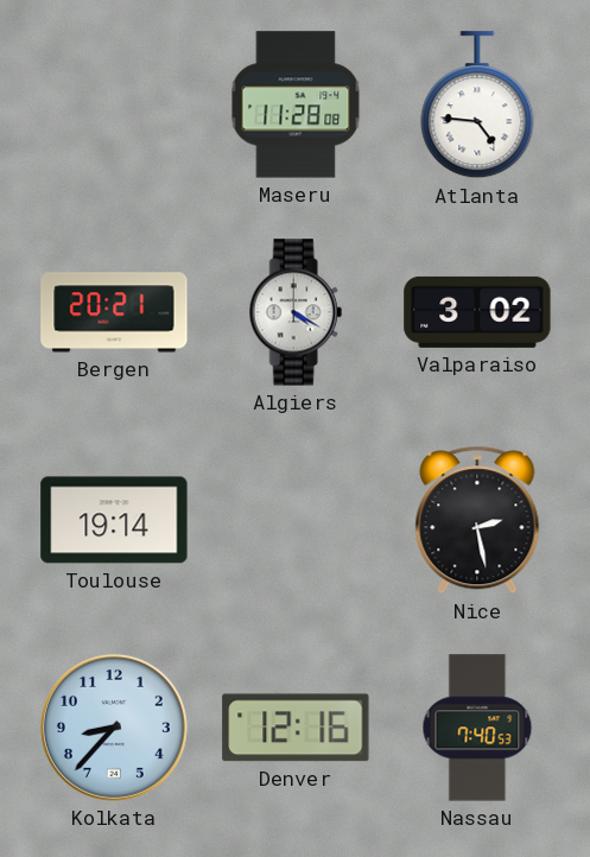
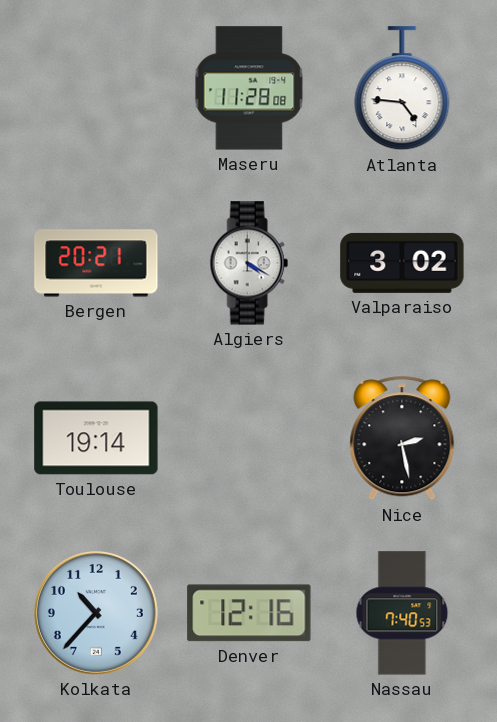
Kolkata: 8:37 -> 10:37 (96, 613)
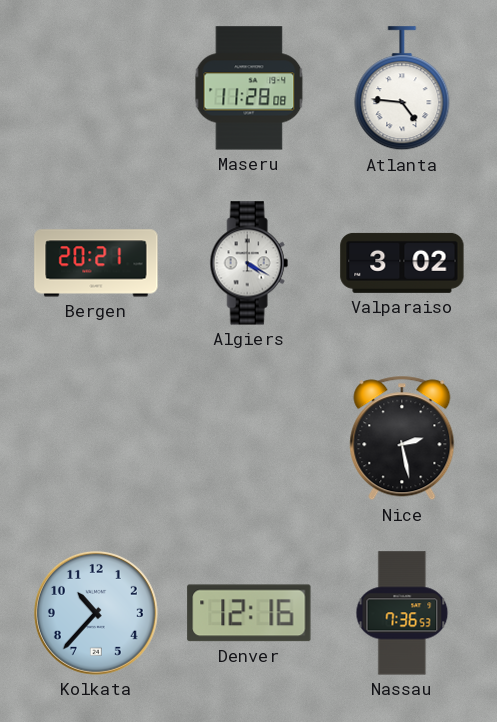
Toulouse: 19:14 -> none (96, 438)
Nassau: 7:40 -> 7:36 (402, 613)
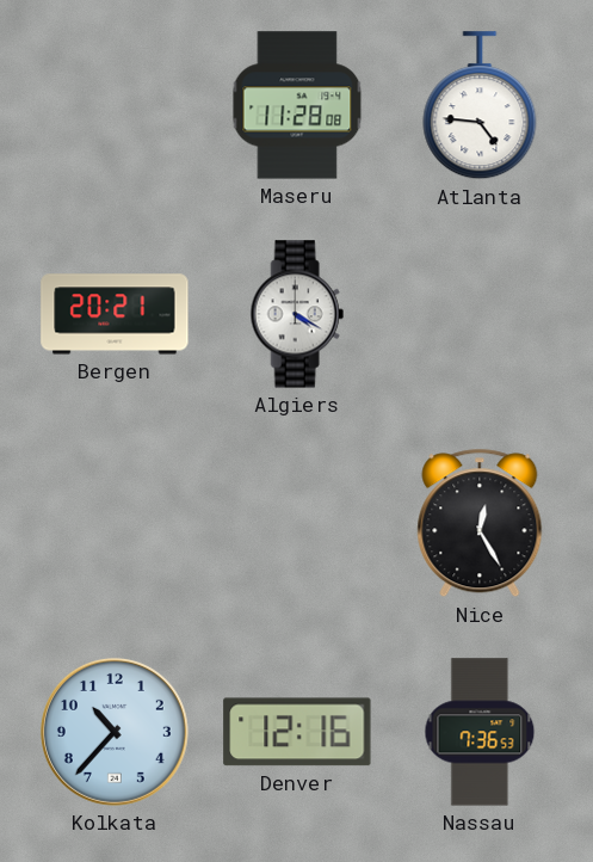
Valparaiso: 3:02 -> none (402, 263)
Nice: 2:28 -> 12:25 (480, 523)
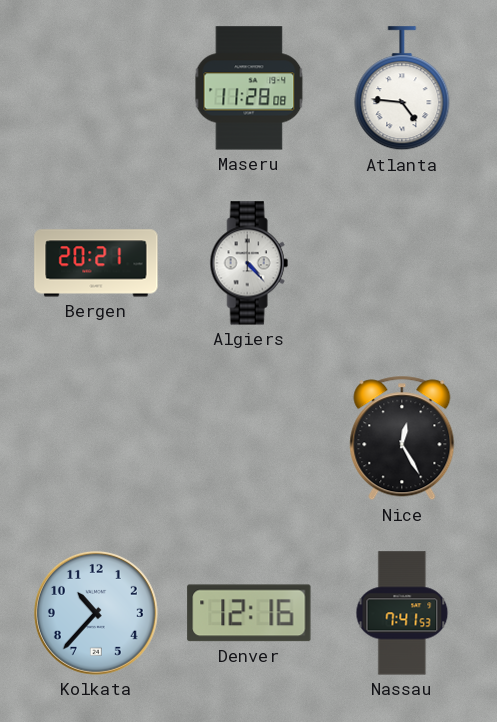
Algiers: 4:20 -> 4:23 (249, 263)
Nassau: 7:36 -> 7:41 (402, 613)
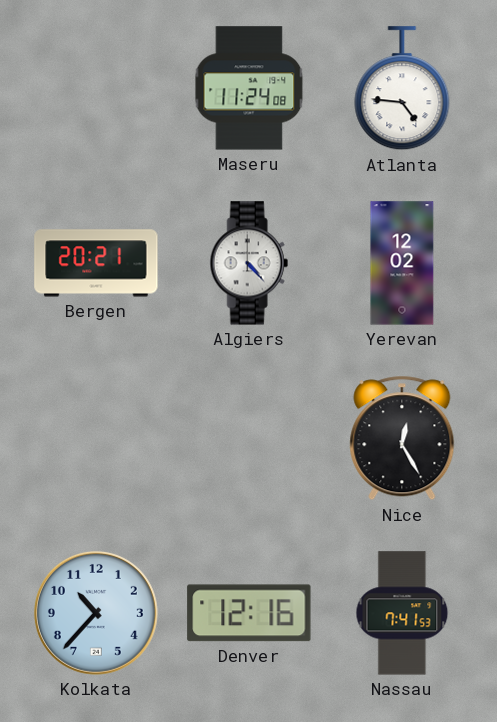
Maseru: 11:28 -> 11:24 (249, 88)
Yerevan: none -> 12:02 (402, 263)
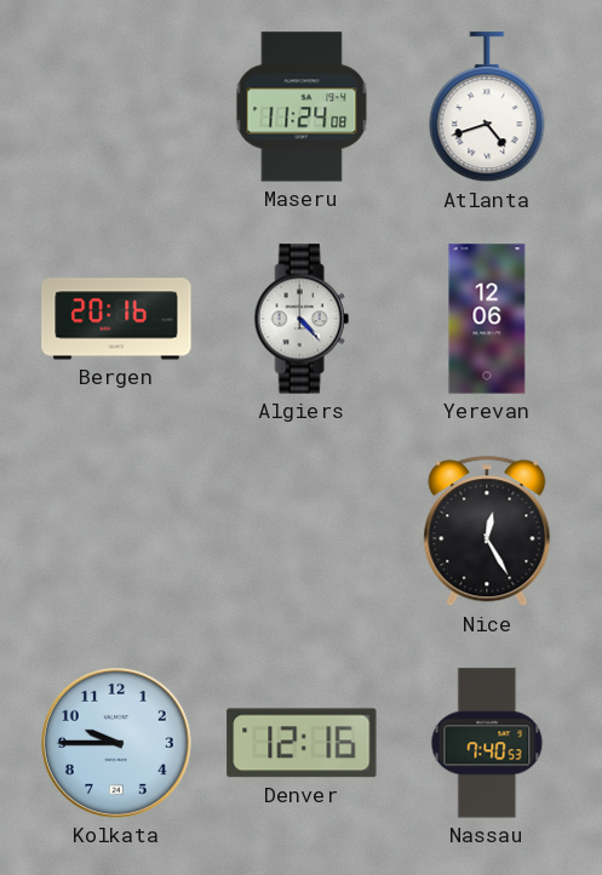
Atlanta: 4:46 -> 4:42 (487, 108)
Bergen: 20:21 -> 20:16 (116, 319)
Yerevan: 12:02 -> 12:06 (487, 319)
Kolkata: 10:37 -> 9:45 (116, 743)
Nassau: 7:41 -> 7:40 (487, 743)
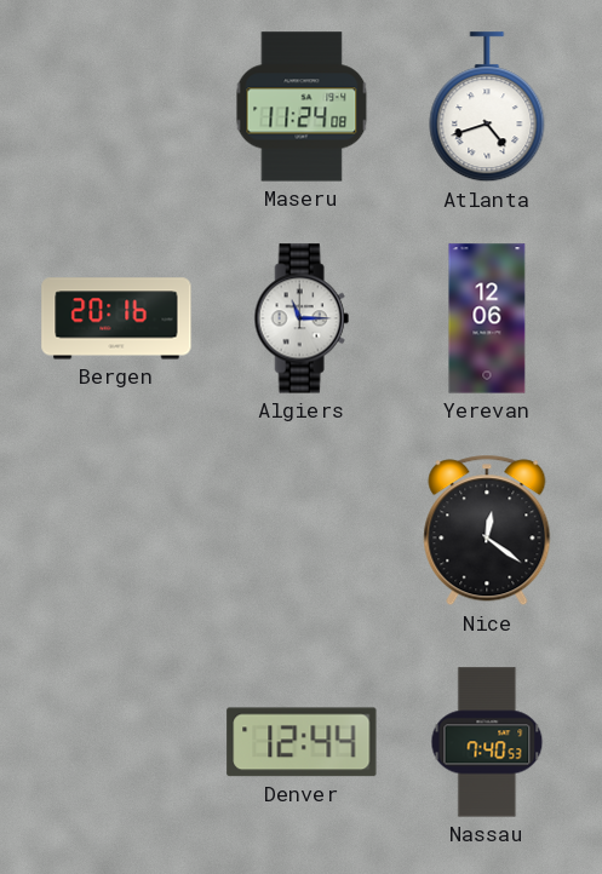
Algiers: 4:23 -> 11:15 (302, 318)
Nice: 12:25 -> 12:21 (487, 530)
Kolkata: 9:45 -> none (116, 743)
Denver: 12:16 -> 12:44 (302, 742)
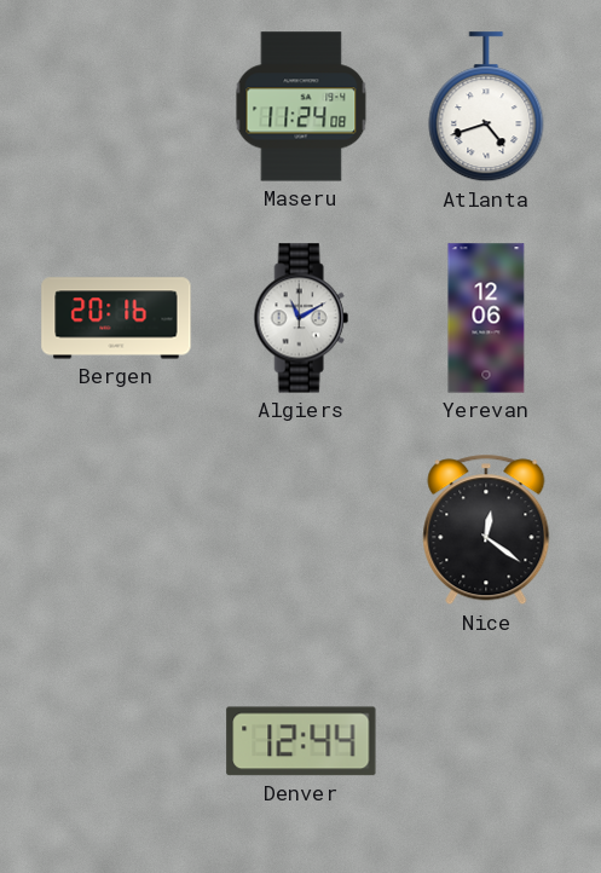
Algiers: 11:15 -> 11:10 (301, 318)
Nassau: 7:40 -> none (487, 742)
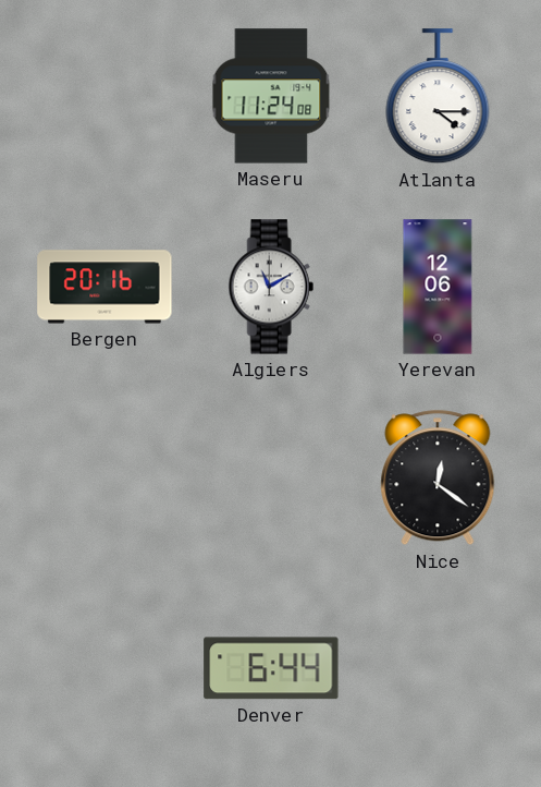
Atlanta: 4:42 -> 4:15 (438, 97)
Denver: 12:44 -> 6:44 (271, 668)
